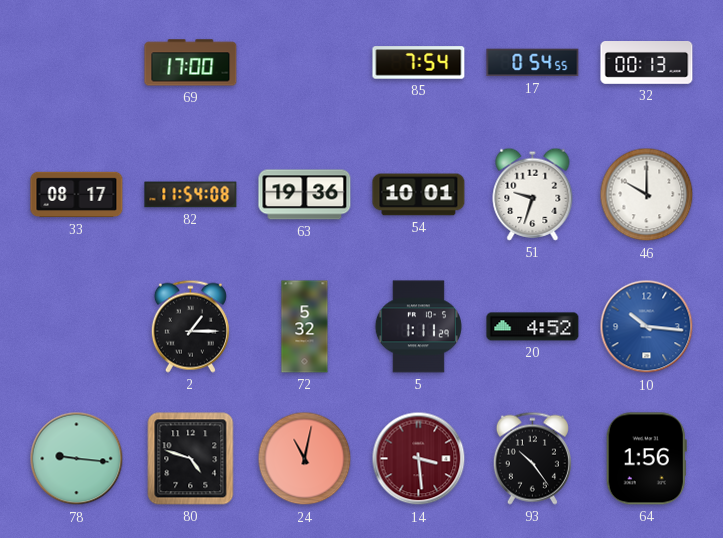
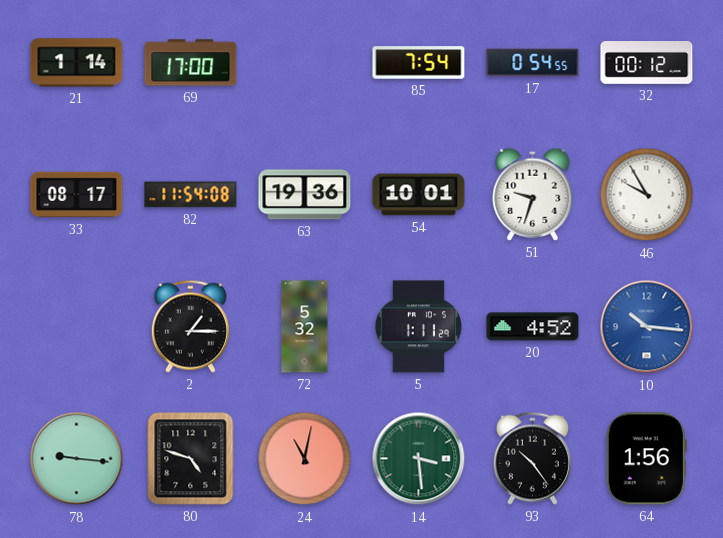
21: none -> 1:14 (77, 63)
32: 00:13 -> 00:12 (647, 63)
46: 10:00 -> 9:55 (647, 195)
14 dial: burgundy -> green (419, 459)
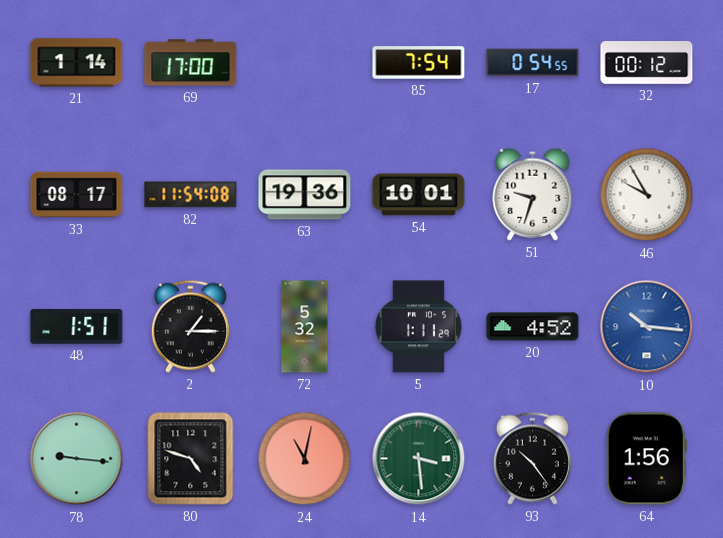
48: none -> 1:51 (77, 327)
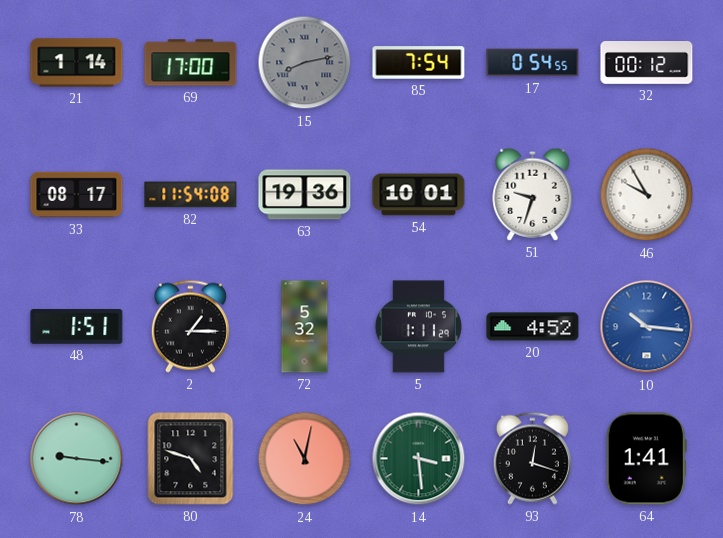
15: none -> 8:13 (305, 63)
93: 10:24 -> 12:18 (532, 458)
64: 1:56 -> 1:41 (646, 459)
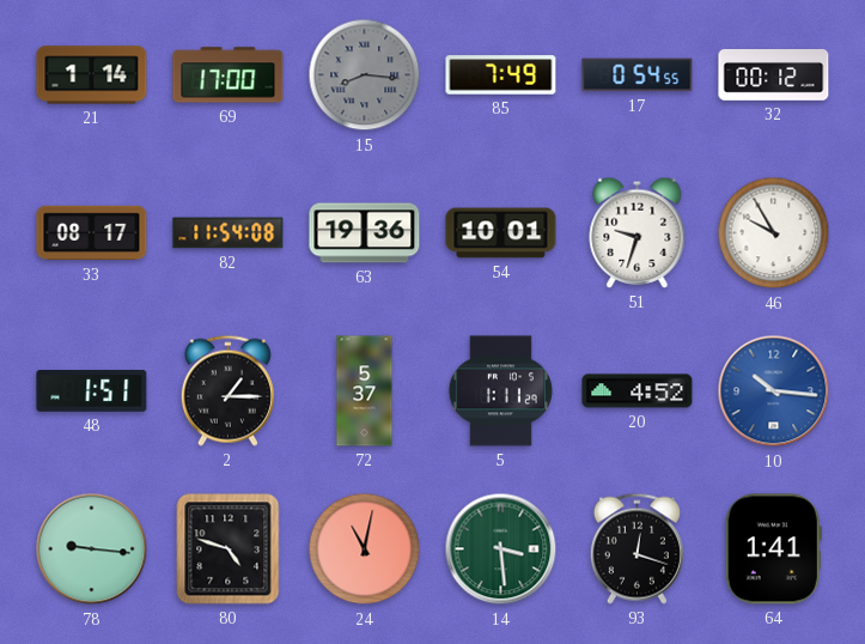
15: 8:13 -> 8:16 (365, 75)
85: 7:54 -> 7:49 (501, 75)
72: 5:32 -> 5:37 (365, 391)
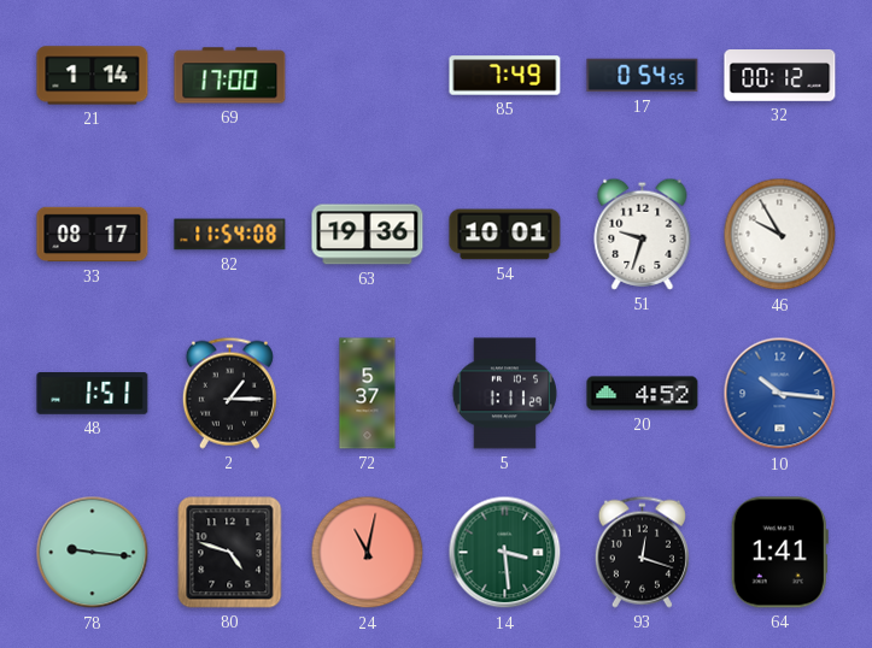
15: 8:16 -> none (365, 75)
